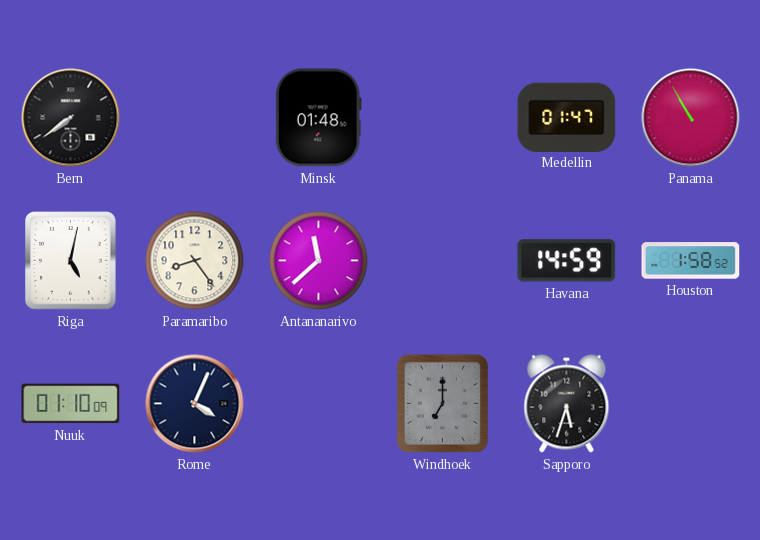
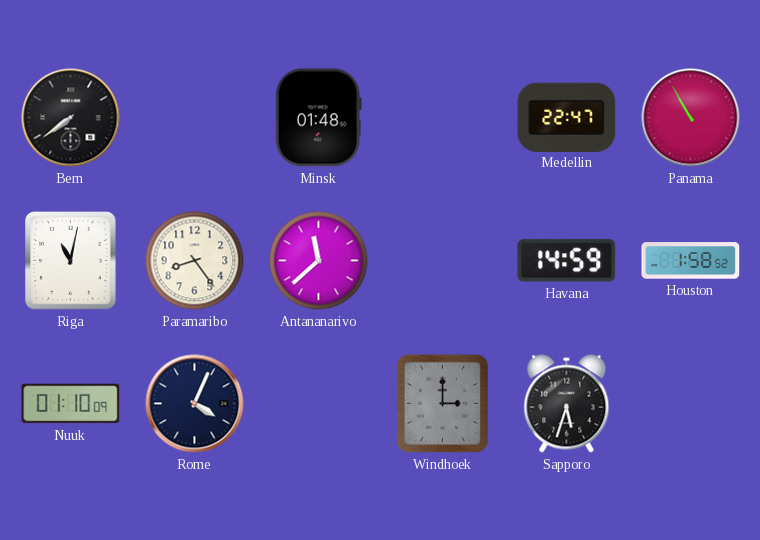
Medellin: 01:47 -> 22:47 (567, 117)
Riga: 5:02 -> 11:02 (71, 261)
Windhoek: 7:00 -> 3:00 (442, 403)
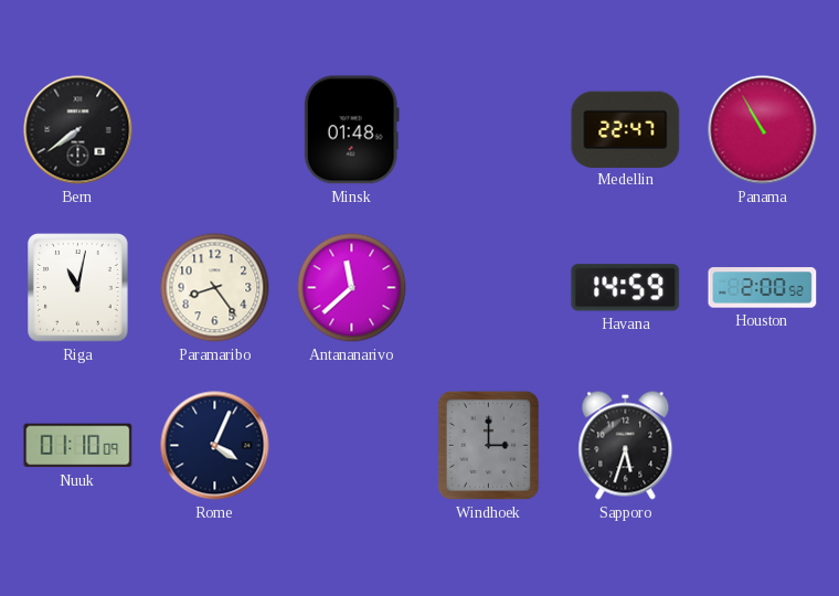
Houston: 1:58 -> 2:00 (763, 288)
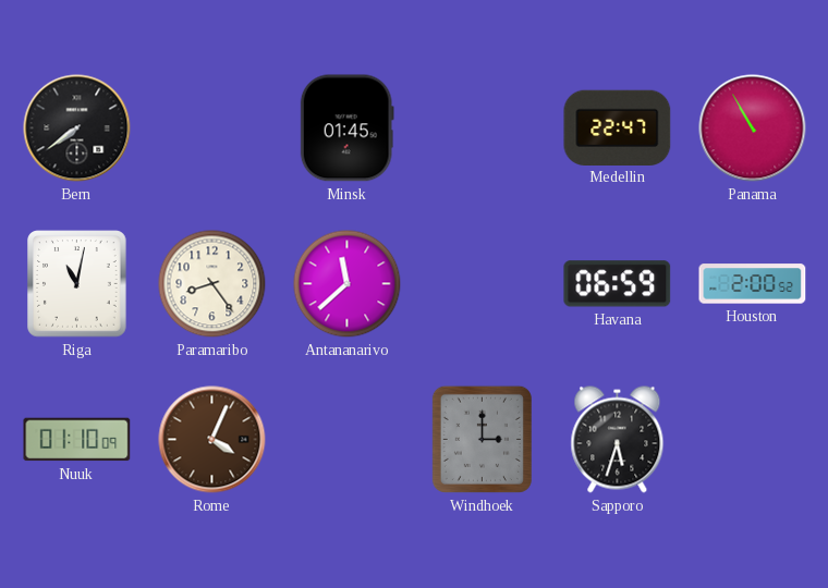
Minsk: 01:48 -> 01:45 (346, 128)
Havana: 14:59 -> 06:59 (618, 284)
Rome dial: navy -> brown (212, 440)
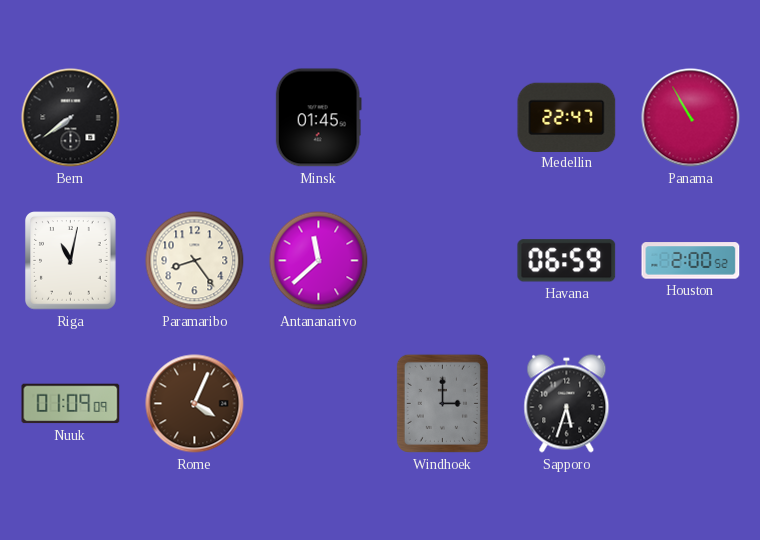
Nuuk: 01:10 -> 01:09 (71, 404)
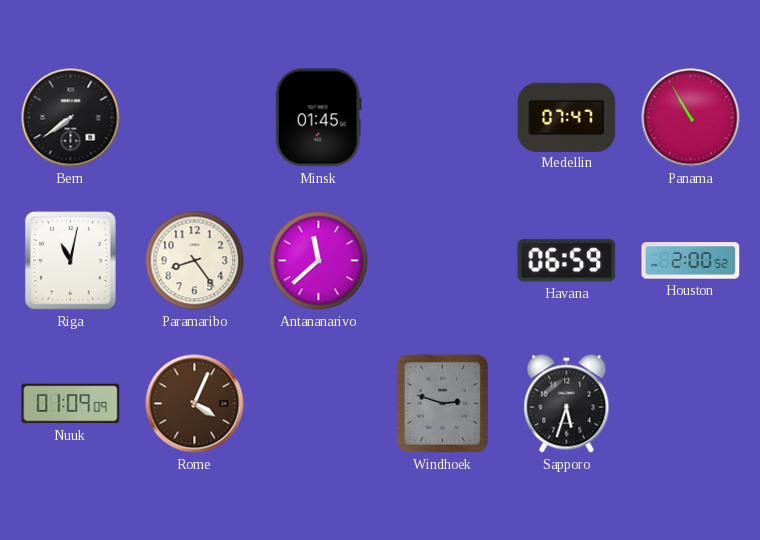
Medellin: 22:47 -> 07:47 (567, 117)
Windhoek: 3:00 -> 2:48 (442, 403)
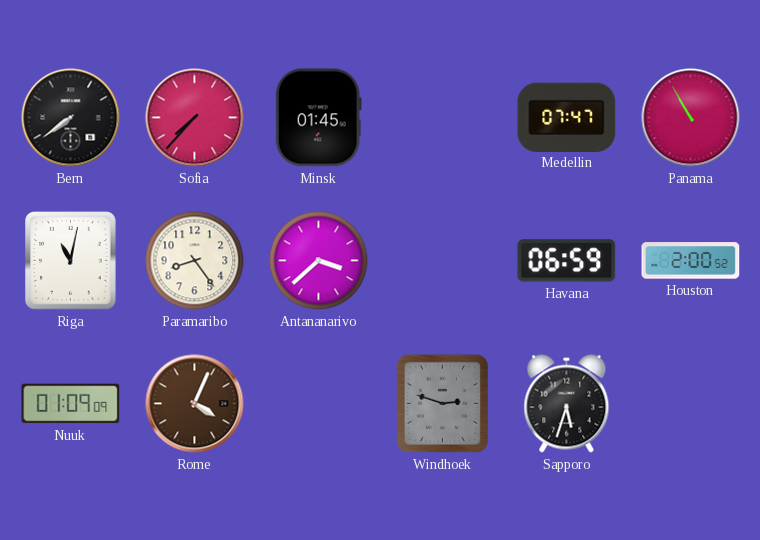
Sofia: none -> 7:37 (195, 118)
Antananarivo: 11:38 -> 3:38 (319, 261)
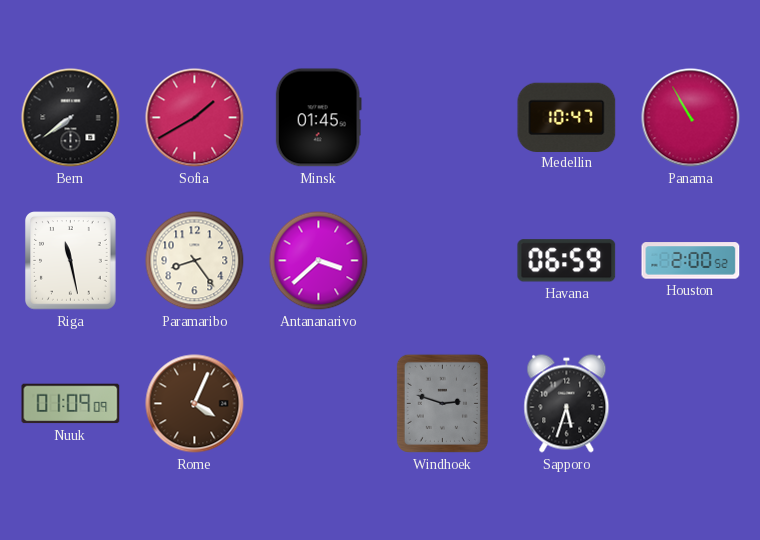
Sofia: 7:37 -> 1:40 (195, 118)
Medellin: 07:47 -> 10:47 (567, 117)
Riga: 11:02 -> 11:28 (71, 261)
